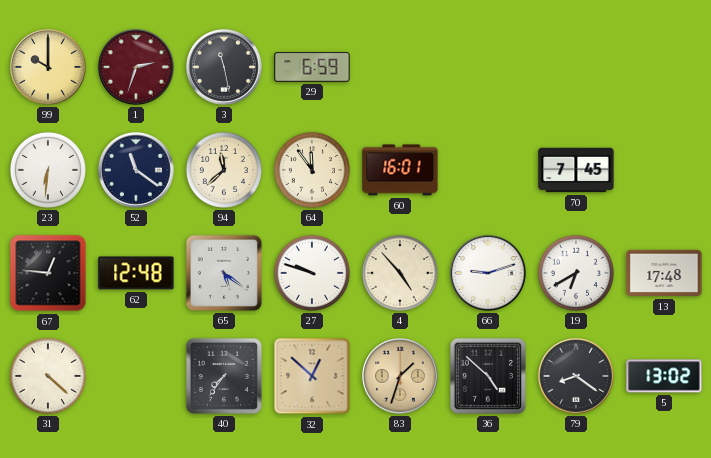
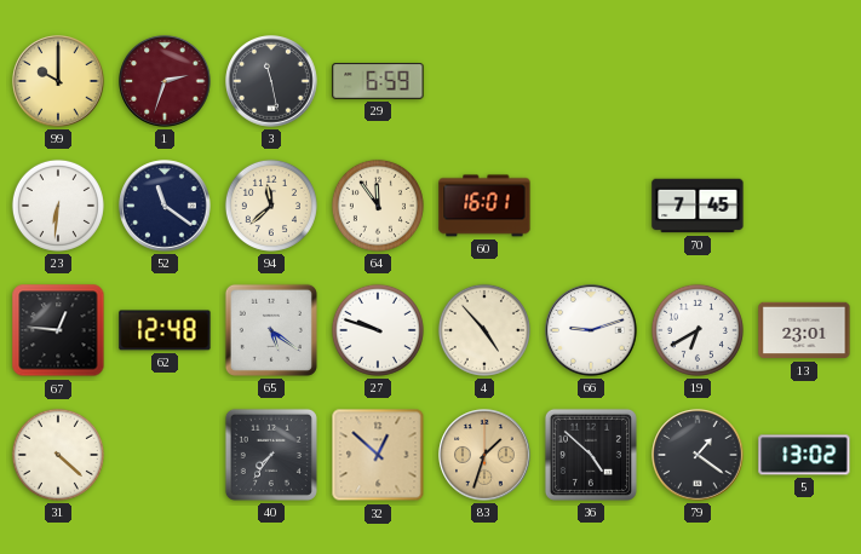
13: 17:48 -> 23:01 (804, 330)
79: 8:21 -> 1:21 (698, 455)
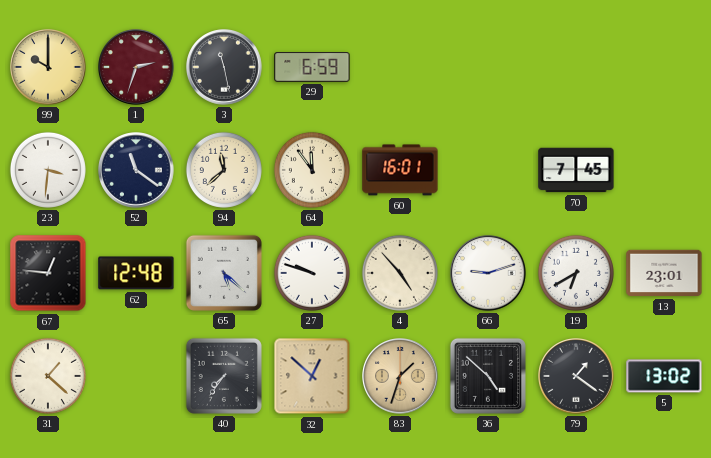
23: 6:31 -> 3:31 (48, 170)
65: 5:21 -> 5:22 (224, 273)
31: 4:22 -> 1:22 (48, 376)
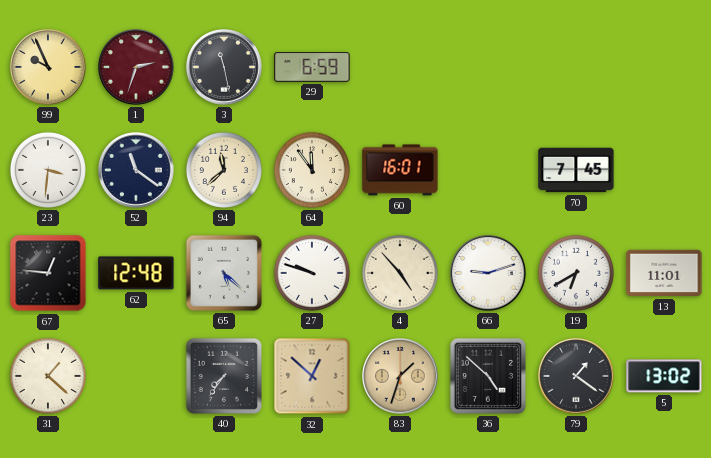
99: 10:00 -> 9:56 (48, 67)
13: 23:01 -> 11:01 (664, 273)
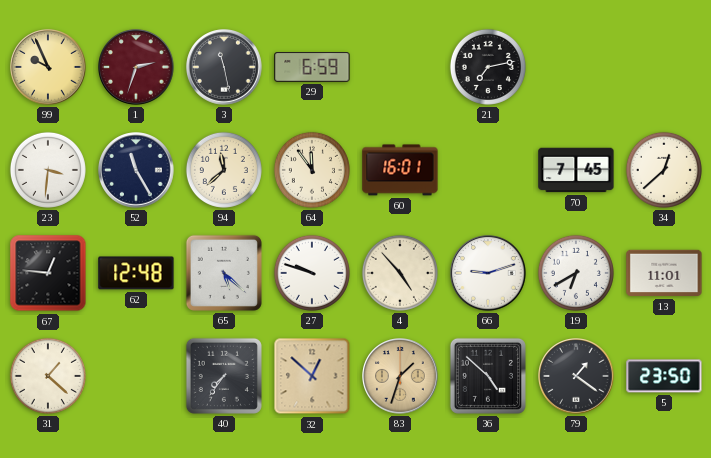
21: none -> 7:13 (488, 67)
52: 11:21 -> 11:25 (136, 170)
34: none -> 12:38 (664, 170)
5: 13:02 -> 23:50 (664, 376)
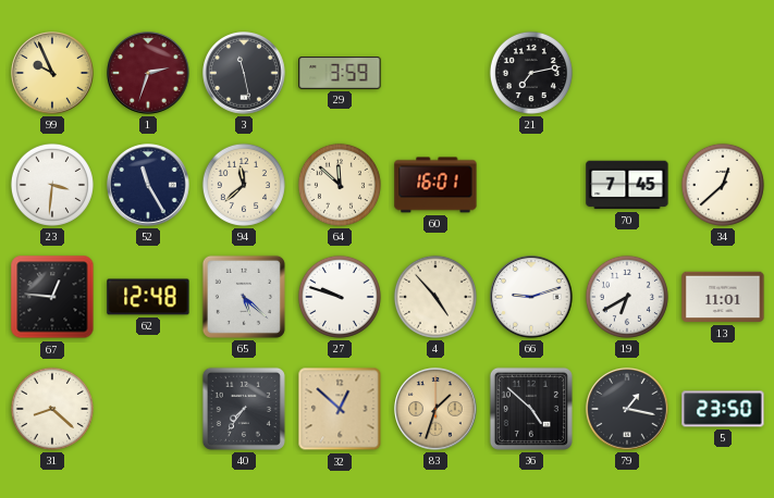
29: 6:59 -> 3:59 (340, 74)
64: 11:54 -> 11:52 (340, 185)
31: 1:22 -> 8:22 (52, 409)
79: 1:21 -> 1:17 (627, 409)
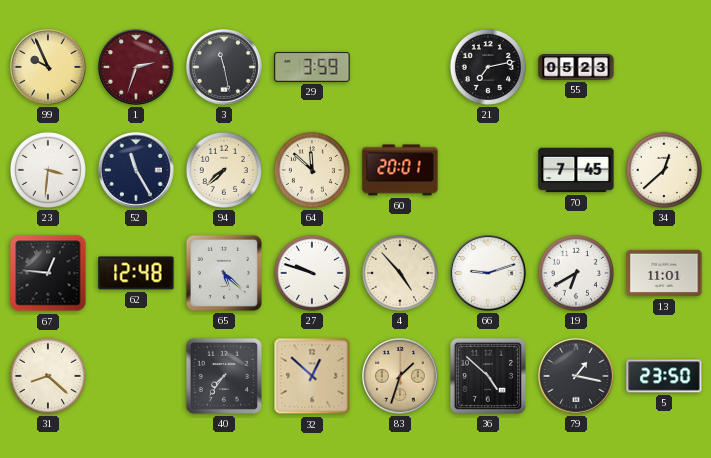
55: none -> 05:23 (576, 68)
94: 11:38 -> 7:38 (224, 170)
60: 16:01 -> 20:01 (400, 170)
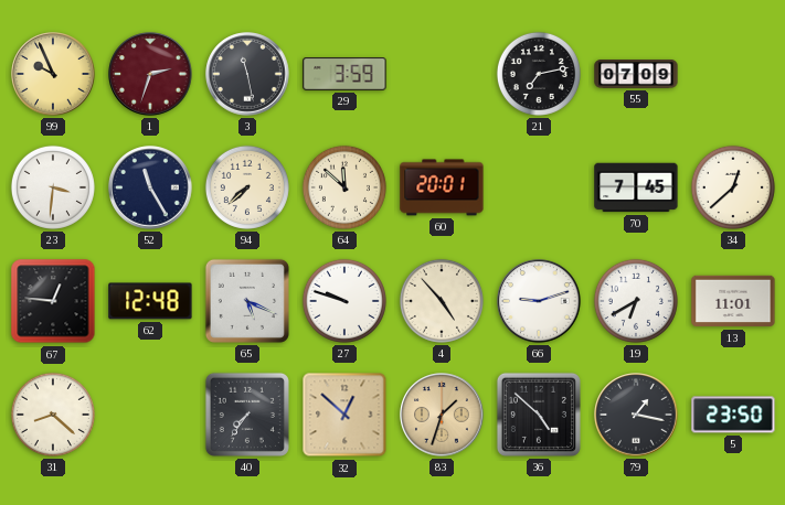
55: 05:23 -> 07:09 (636, 75)
65: 5:22 -> 5:19 (247, 301)
